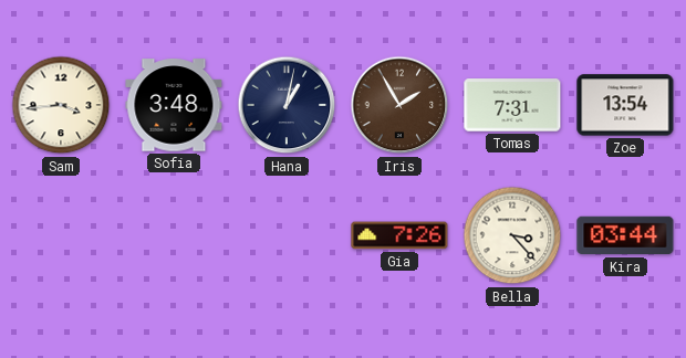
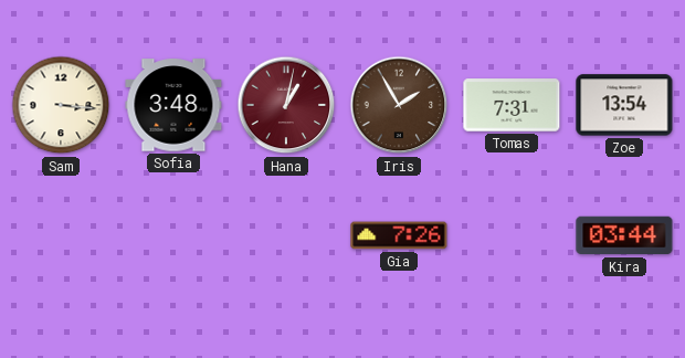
Sam: 3:44 -> 3:16 (61, 105)
Hana dial: navy -> burgundy (286, 105)
Bella: 3:23 -> none (512, 235)
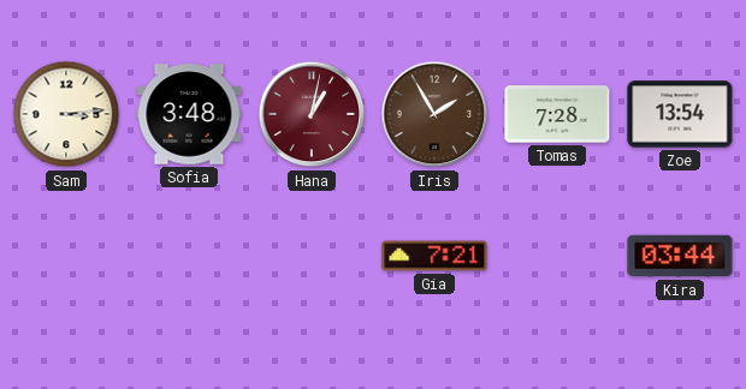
Sam: 3:16 -> 3:14 (66, 114)
Tomas: 7:31 -> 7:28 (557, 114)
Gia: 7:26 -> 7:21 (434, 256)
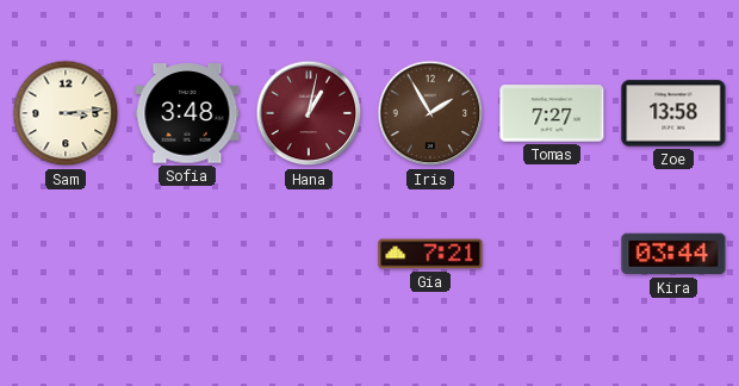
Tomas: 7:28 -> 7:27 (552, 113)
Zoe: 13:54 -> 13:58 (673, 113)
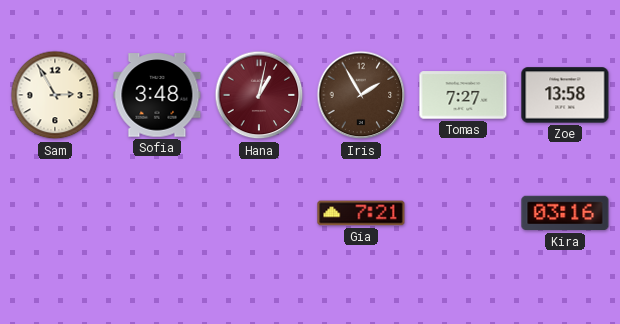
Sam: 3:14 -> 2:55 (55, 95)
Kira: 03:44 -> 03:16 (565, 213)
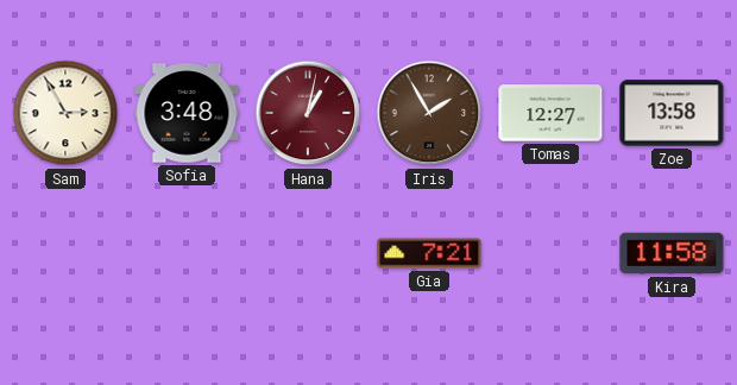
Tomas: 7:27 -> 12:27 (550, 113)
Kira: 03:16 -> 11:58 (672, 253)
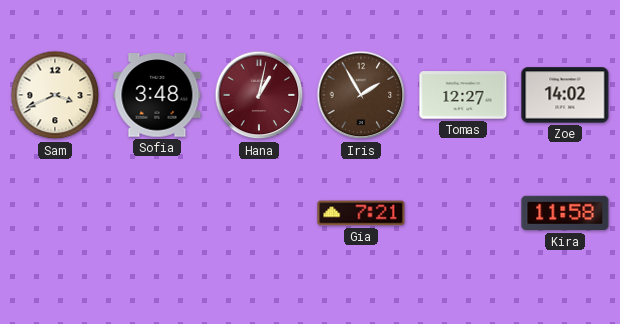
Sam: 2:55 -> 3:41 (55, 95)
Zoe: 13:58 -> 14:02 (565, 95)
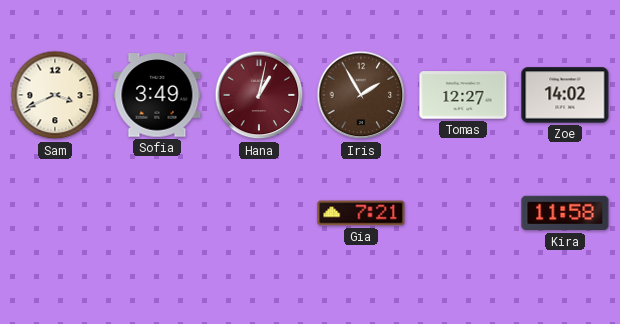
Sofia: 3:48 -> 3:49 (157, 95)
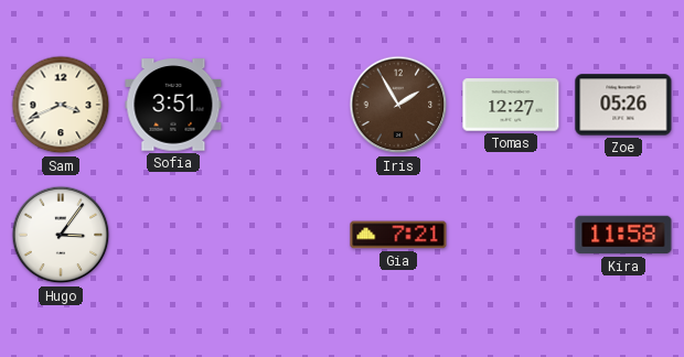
Sofia: 3:49 -> 3:51 (173, 105)
Hana: 1:02 -> none (259, 95)
Zoe: 14:02 -> 05:26 (623, 105)
Hugo: none -> 3:06 (61, 235)
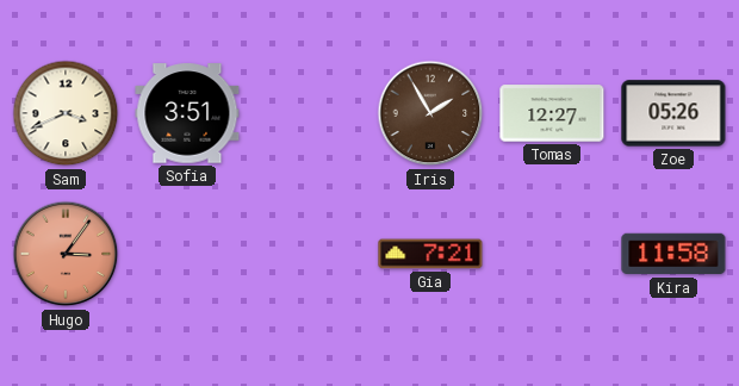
Hugo dial: white -> salmon (66, 254)
